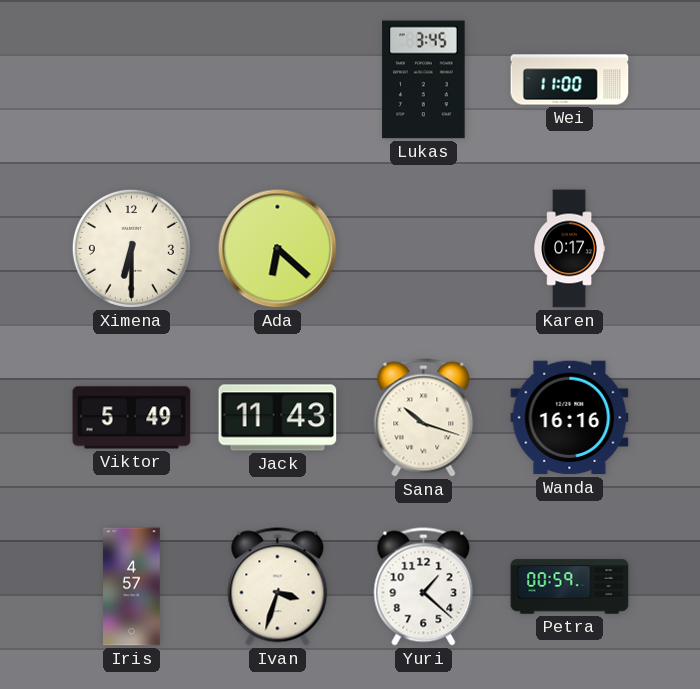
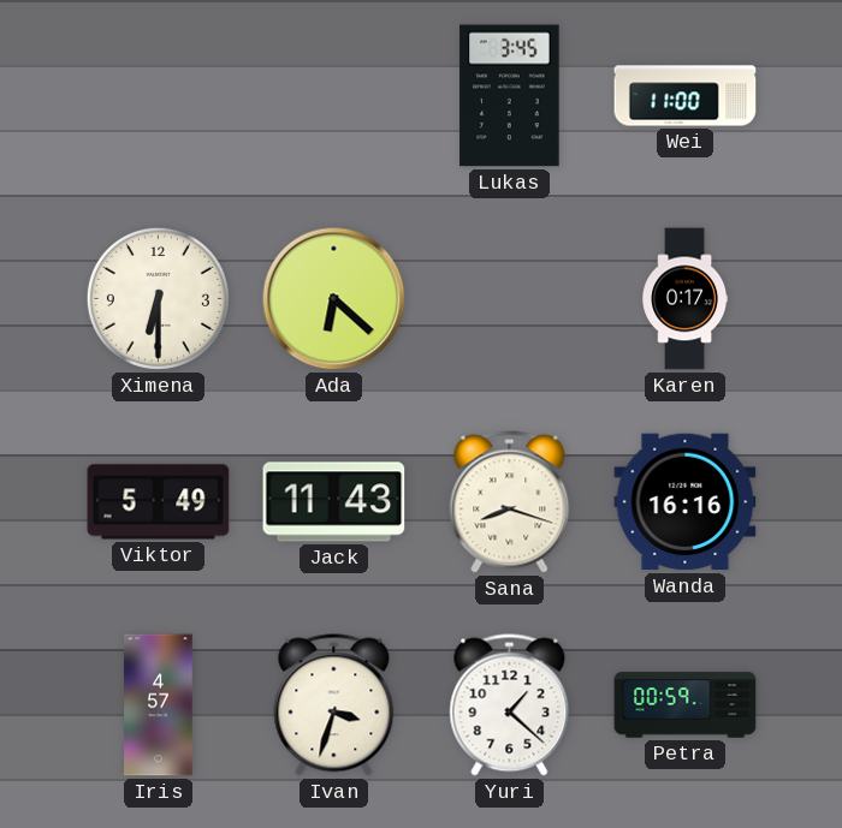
Sana: 10:18 -> 8:18 (510, 502)
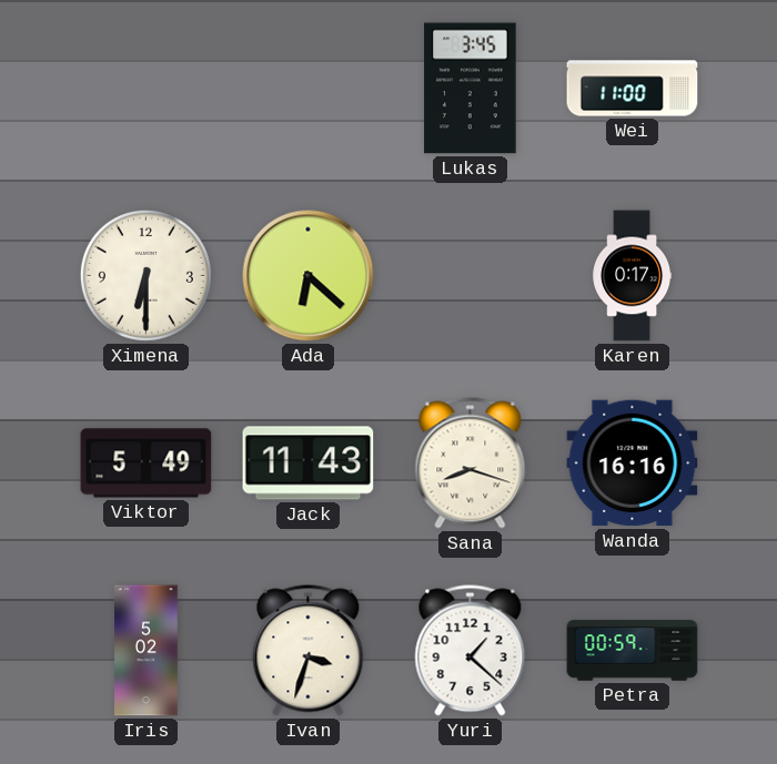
Iris: 4:57 -> 5:02 (147, 651)
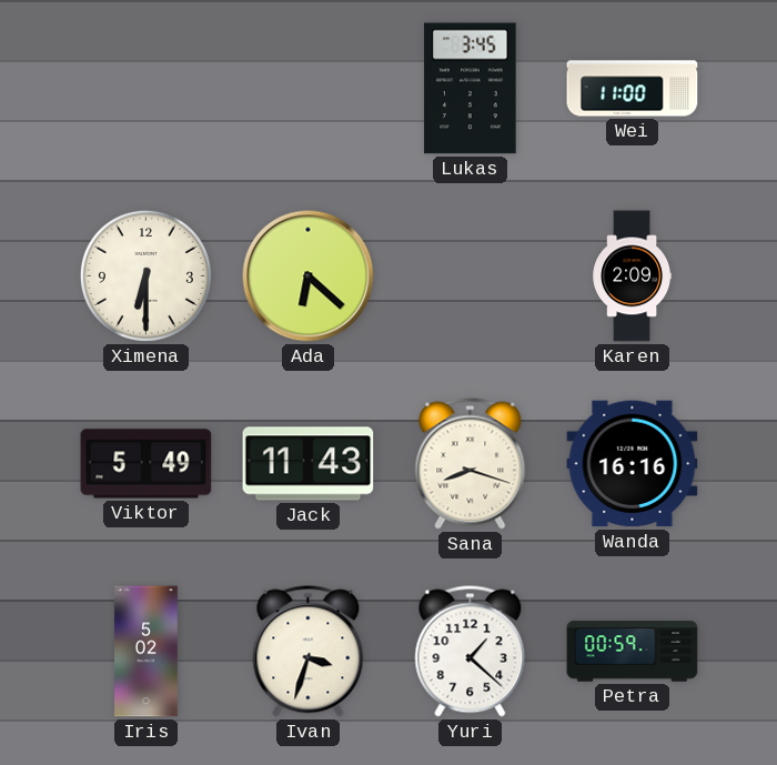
Karen: 0:17 -> 2:09 (633, 276)
